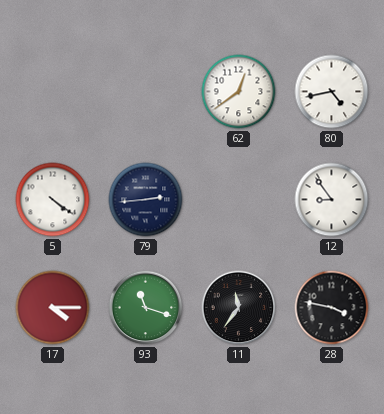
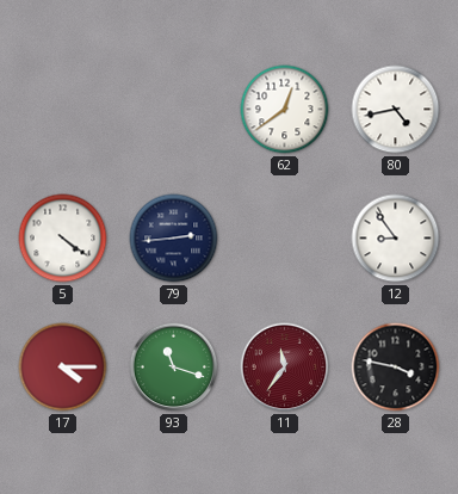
11 dial: black -> burgundy (285, 368)
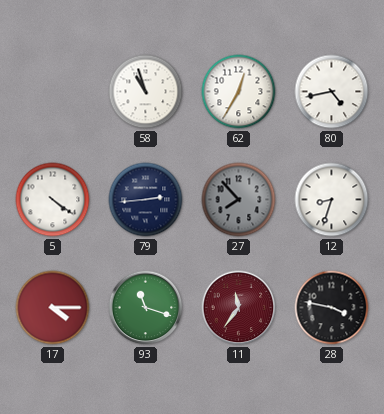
58: none -> 10:57 (146, 92)
62: 12:39 -> 12:35 (239, 92)
27: none -> 7:53 (239, 200)
12: 8:54 -> 8:33 (332, 200)
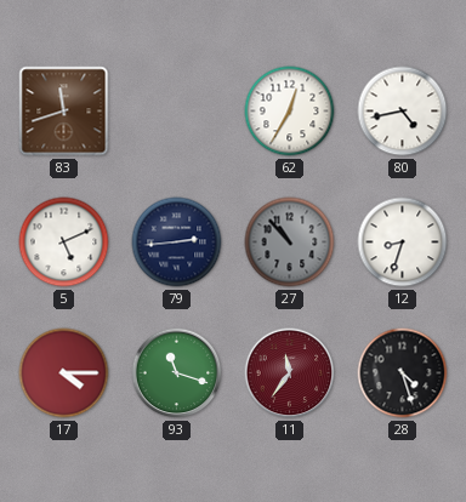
83: none -> 11:42 (64, 112)
58: 10:57 -> none (146, 92)
5: 4:21 -> 5:11 (64, 243)
27: 7:53 -> 10:53 (290, 243)
28: 3:47 -> 4:27 (403, 373)
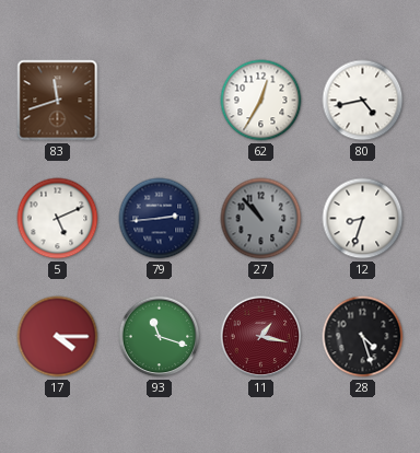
11: 11:36 -> 1:17 (261, 337)
